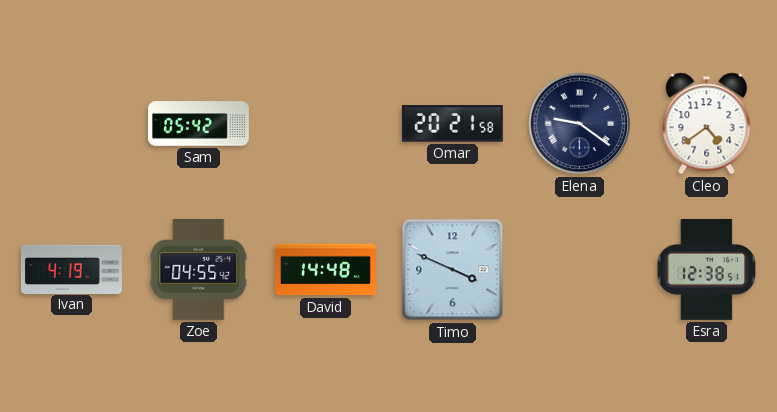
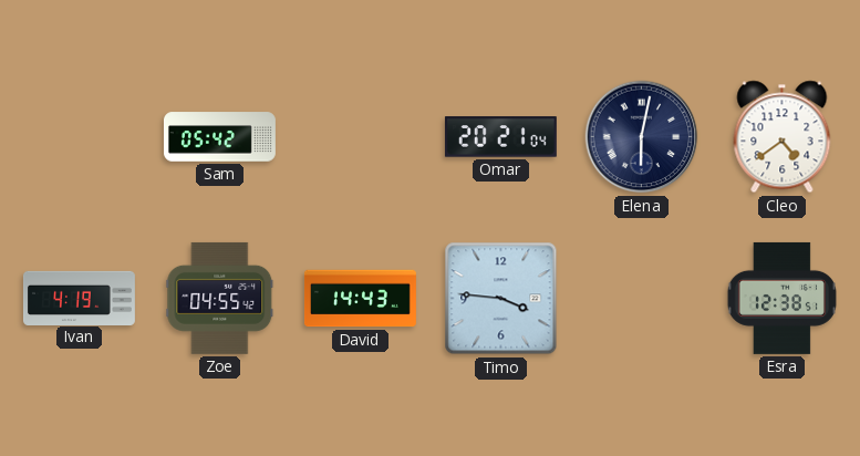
Omar: 20:21:58 -> 20:21:04 (500, 137)
Elena: 9:21 -> 6:02 (642, 137)
David: 14:48 -> 14:43 (360, 299)
Timo: 3:49 -> 3:46 (501, 299)
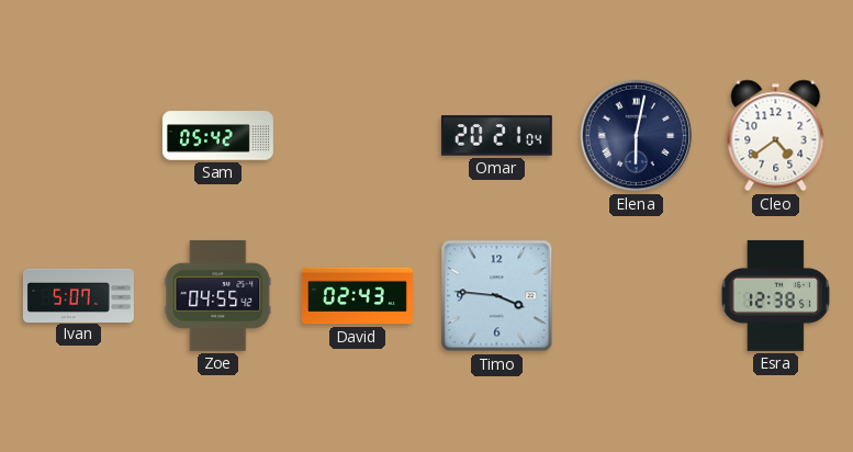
Ivan: 4:19 -> 5:07 (78, 295)
David: 14:43 -> 02:43 (357, 296)
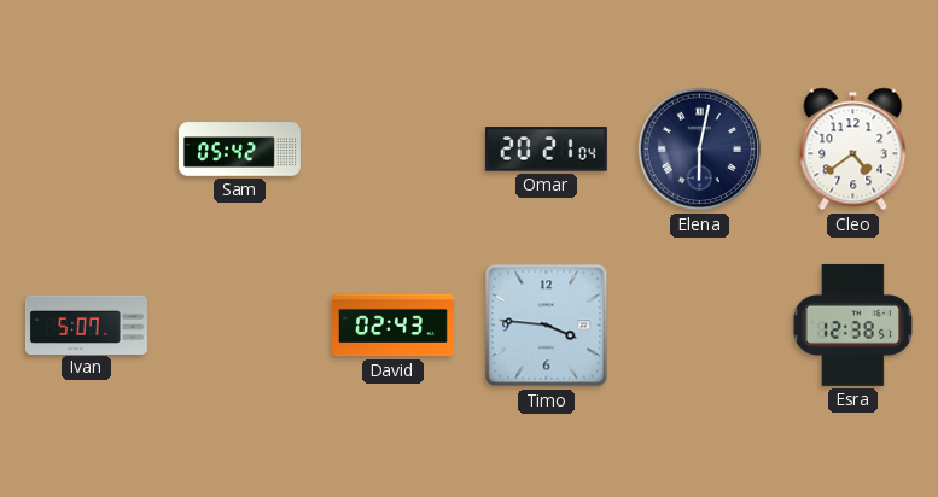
Zoe: 04:55 -> none (218, 295)
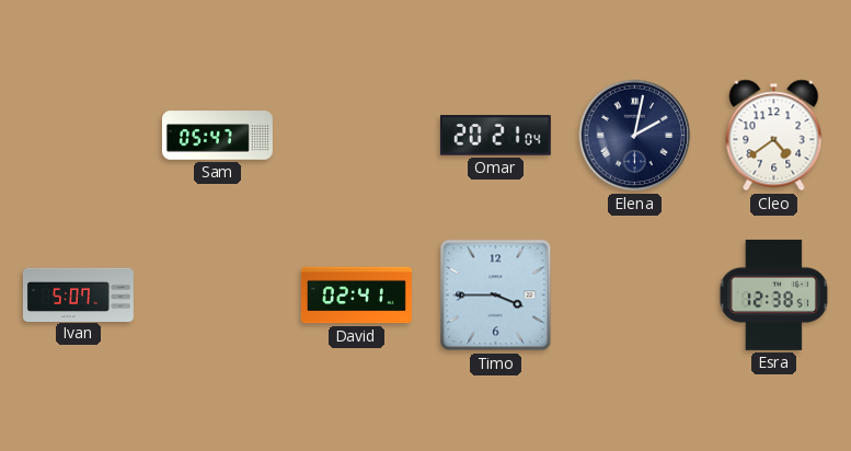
Sam: 05:42 -> 05:47 (217, 136)
Elena: 6:02 -> 2:02 (635, 136)
David: 02:43 -> 02:41 (356, 296)
Timo: 3:46 -> 3:45 (496, 296)
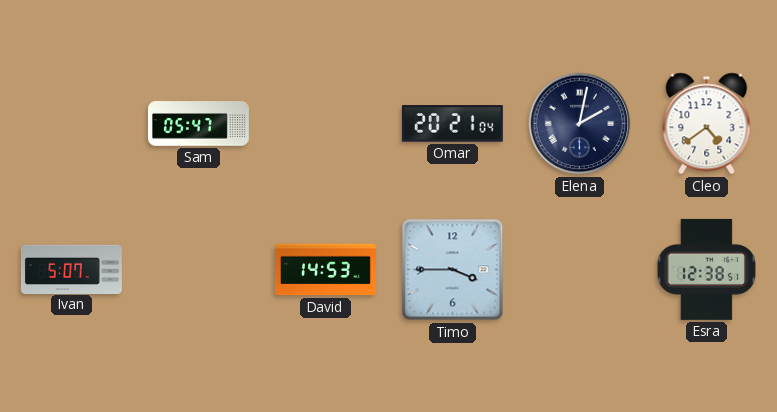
David: 02:41 -> 14:53 (325, 270)
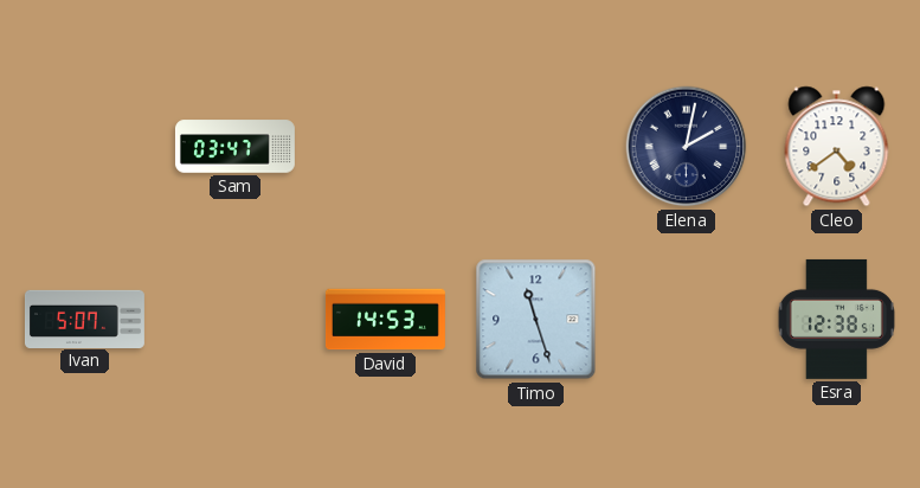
Sam: 05:47 -> 03:47 (234, 147)
Omar: 20:21 -> none (452, 124)
Timo: 3:45 -> 11:27 (536, 320)
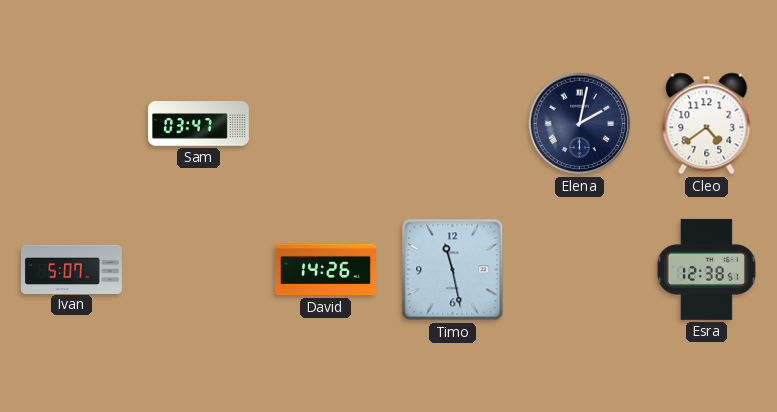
David: 14:53 -> 14:26 (325, 270)
Timo: 11:27 -> 11:28 (453, 270)
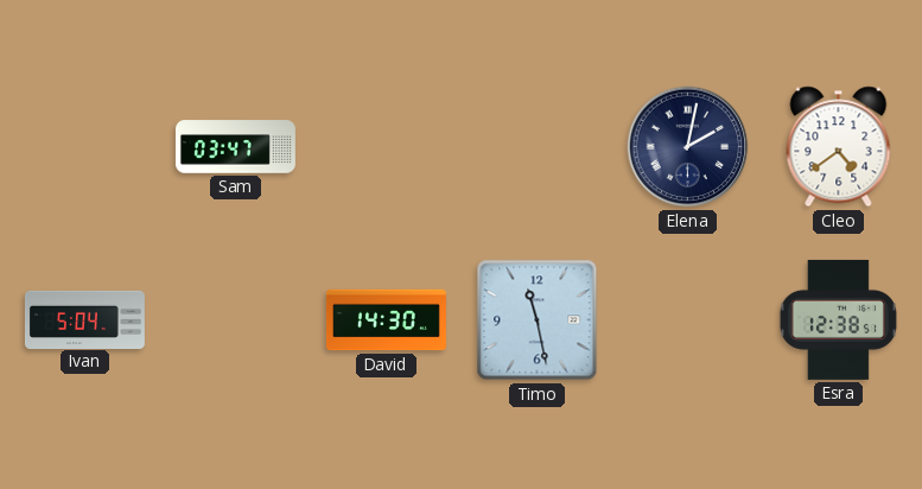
Ivan: 5:07 -> 5:04 (84, 319)
David: 14:26 -> 14:30 (386, 320)
